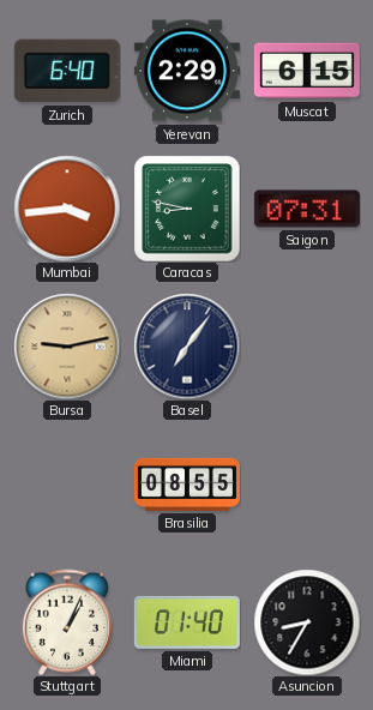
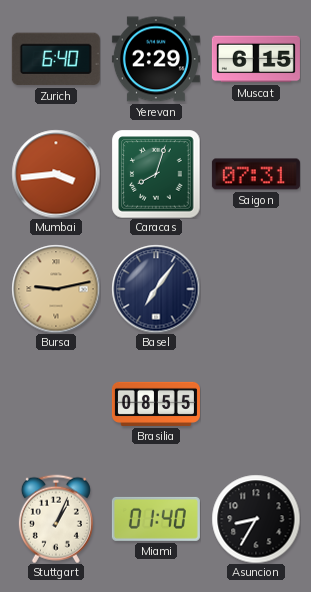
Caracas: 8:47 -> 8:03 (156, 174)
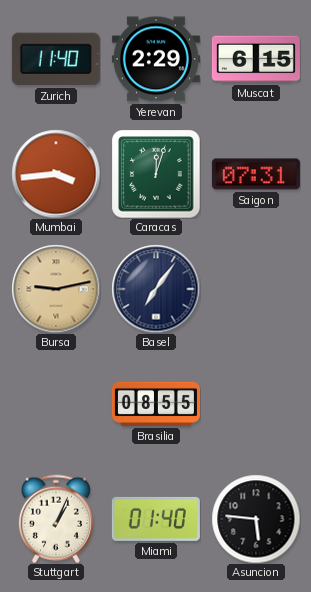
Zurich: 6:40 -> 11:40 (56, 59)
Caracas: 8:03 -> 12:03 (156, 174)
Asuncion: 8:35 -> 5:46 (256, 519)
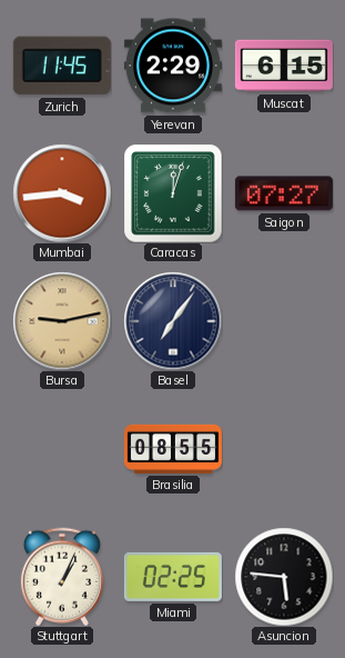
Zurich: 11:40 -> 11:45 (62, 66)
Saigon: 07:31 -> 07:27 (284, 193)
Miami: 01:40 -> 02:25 (173, 577)
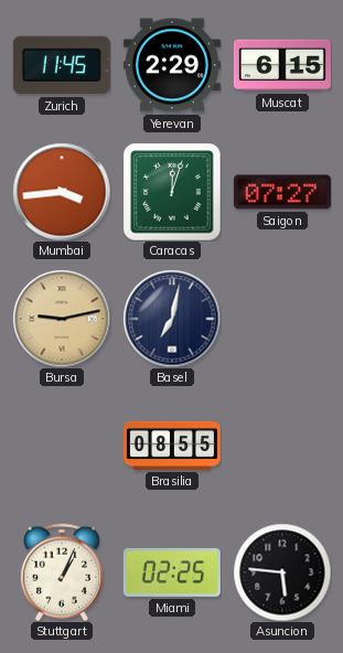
Basel: 7:06 -> 7:02 (172, 319)
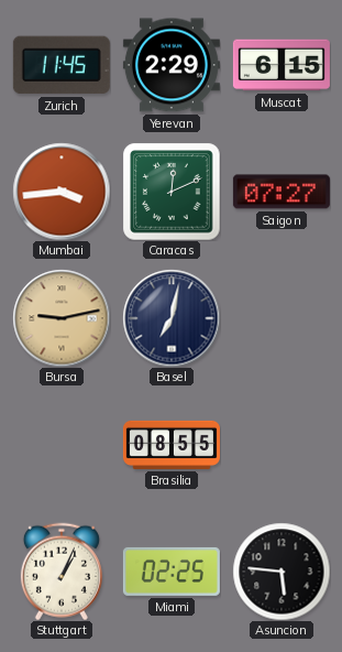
Caracas: 12:03 -> 12:11 (172, 192)
